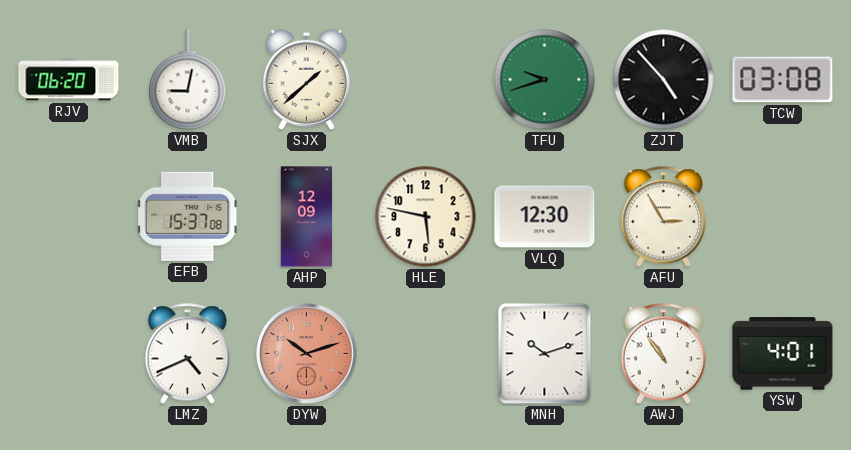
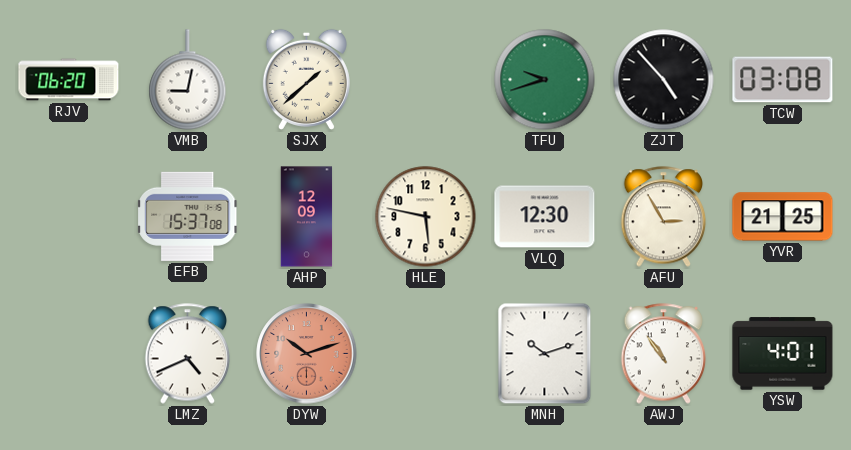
YVR: none -> 21:25 (783, 217)
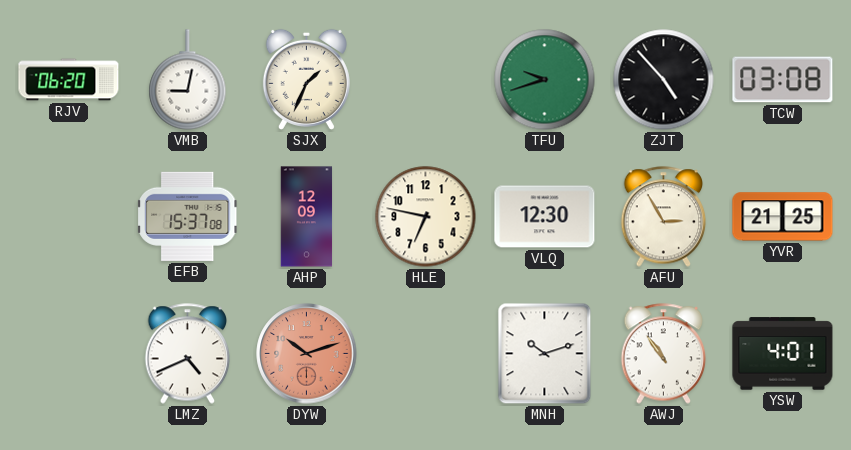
SJX: 1:38 -> 1:34 (306, 79)
HLE: 5:47 -> 6:47 (426, 217)
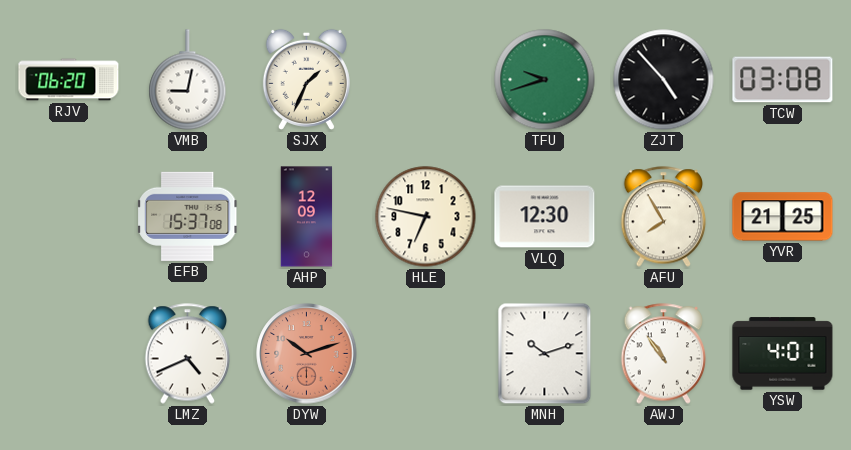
AFU: 2:55 -> 7:55 (664, 217)
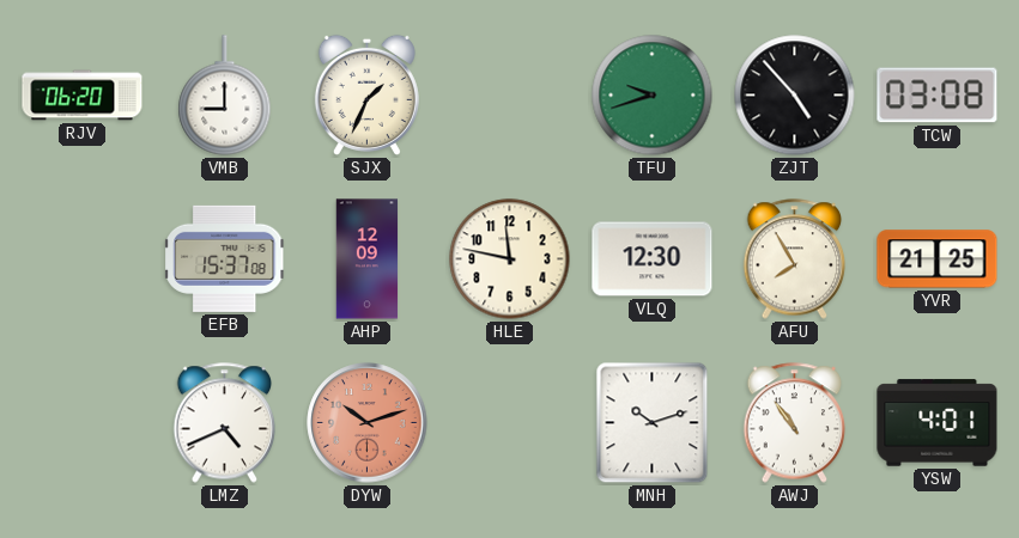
VMB: 9:02 -> 9:00 (225, 96)
HLE: 6:47 -> 11:47 (510, 259)
